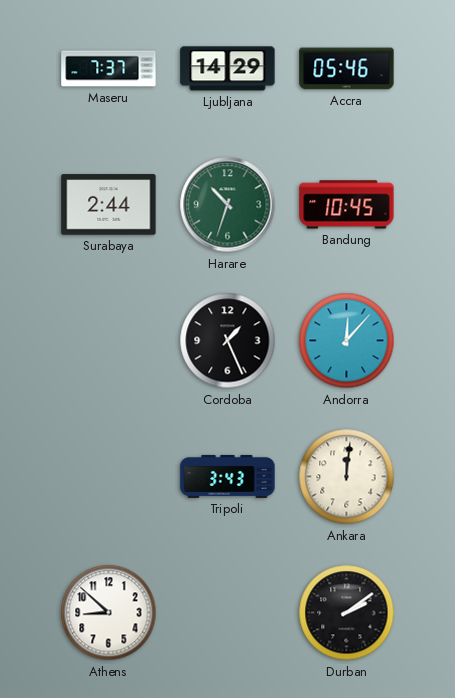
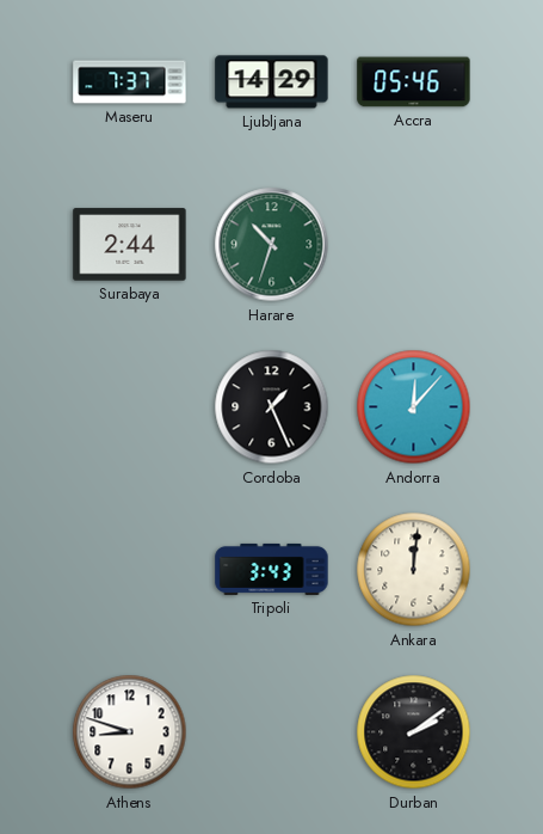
Bandung: 10:45 -> none (347, 205)
Athens: 8:52 -> 8:48 (130, 732)
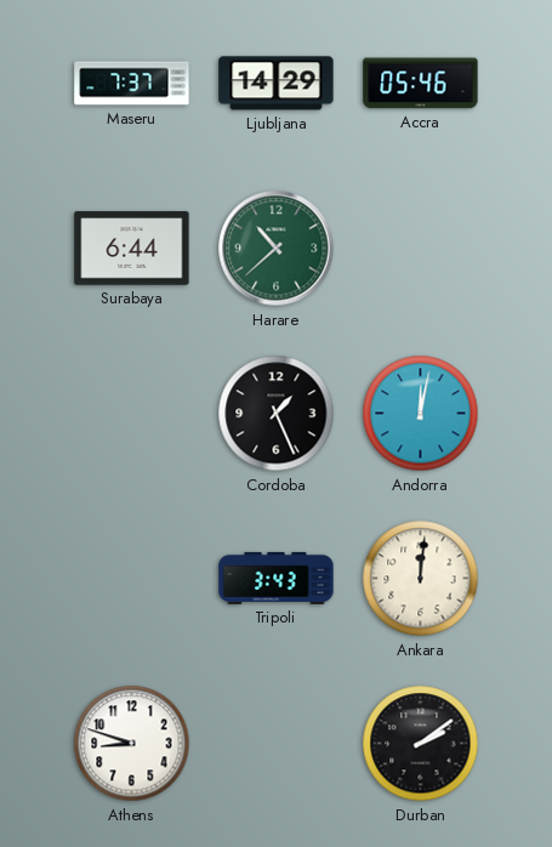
Surabaya: 2:44 -> 6:44 (132, 249)
Harare: 10:33 -> 10:38 (277, 249)
Andorra: 12:07 -> 12:02 (421, 414)
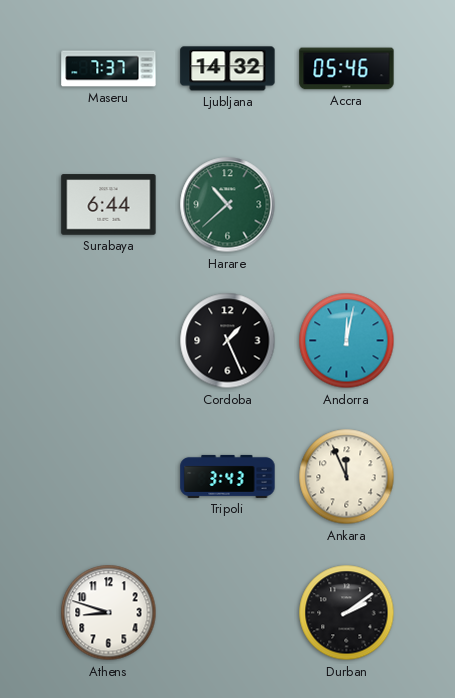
Ljubljana: 14:29 -> 14:32 (228, 69)
Ankara: 12:01 -> 11:56 (347, 477)
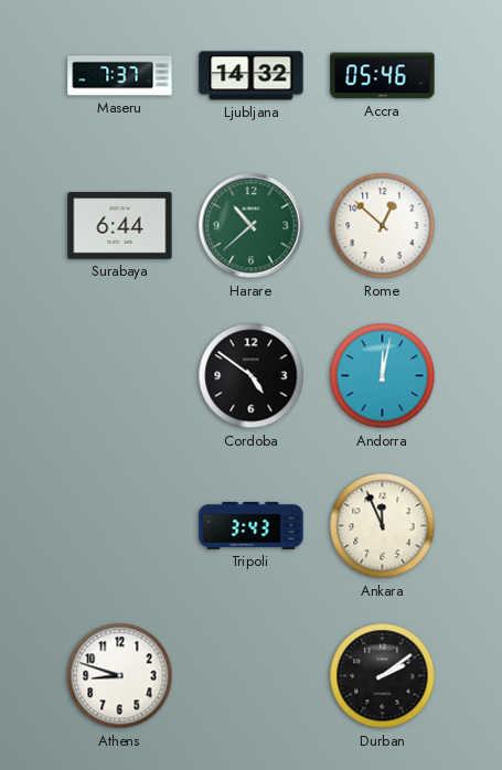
Rome: none -> 12:52 (383, 226)
Cordoba: 1:26 -> 4:51 (252, 376)
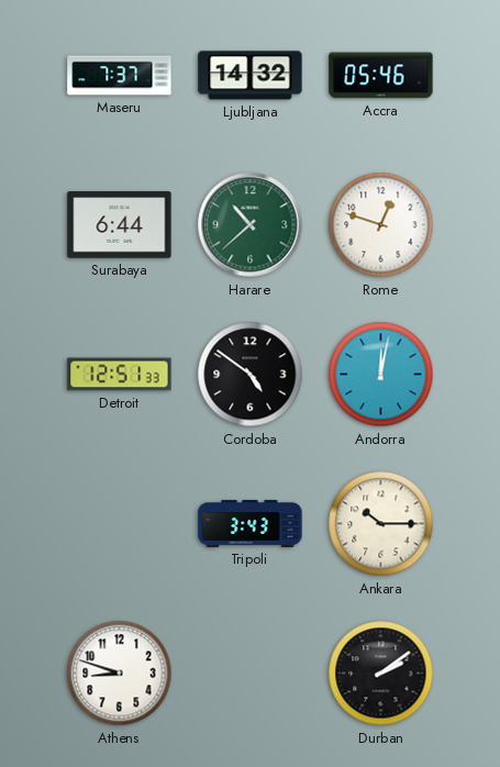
Rome: 12:52 -> 12:48 (381, 225)
Detroit: none -> 12:51 (120, 375)
Ankara: 11:56 -> 10:15 (381, 524)
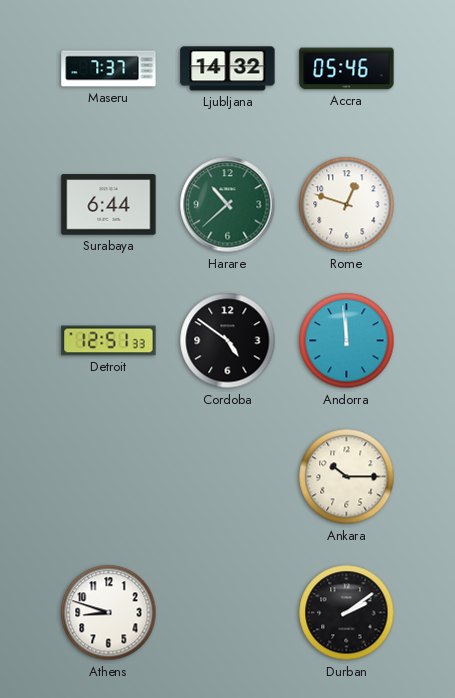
Andorra: 12:02 -> 11:59 (347, 341)
Tripoli: 3:43 -> none (251, 523)
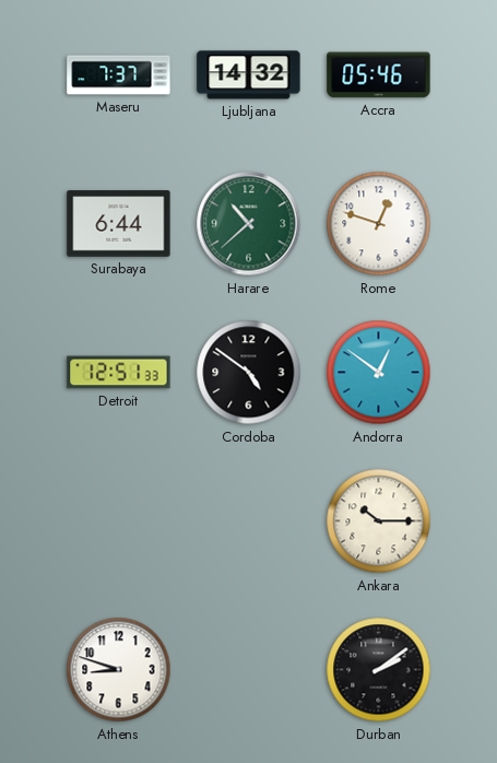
Andorra: 11:59 -> 12:51 (379, 373)
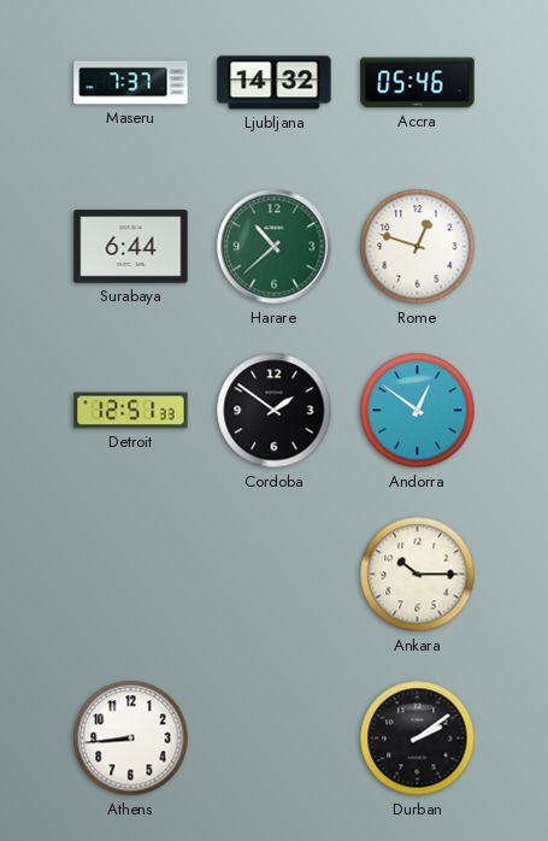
Cordoba: 4:51 -> 1:51 (275, 411)
Athens: 8:48 -> 8:44 (131, 739)
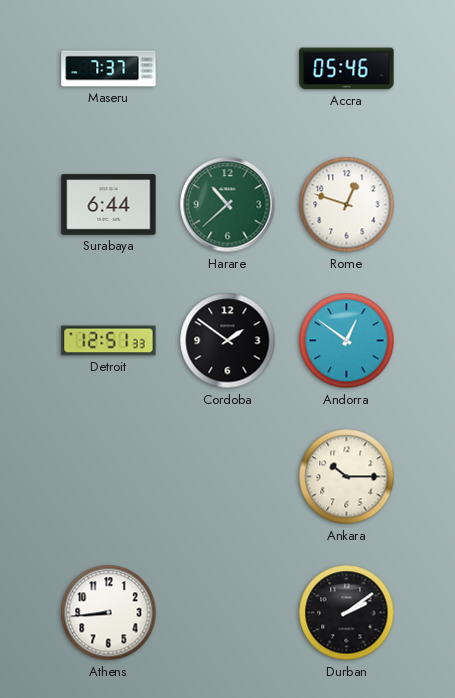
Ljubljana: 14:32 -> none (275, 83)
